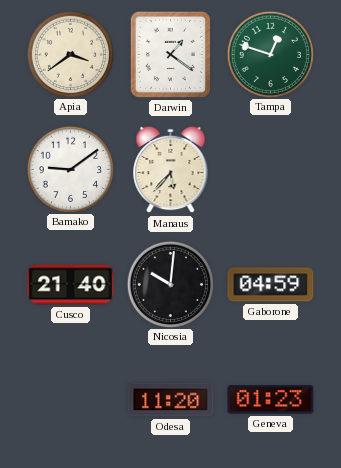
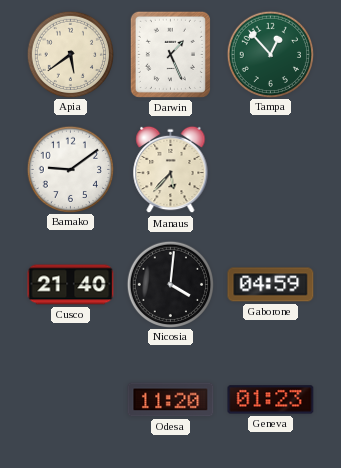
Apia: 3:39 -> 5:39 (70, 54)
Darwin: 1:21 -> 1:26 (170, 54)
Tampa: 12:48 -> 12:53 (270, 54)
Nicosia: 10:01 -> 4:01 (170, 284)
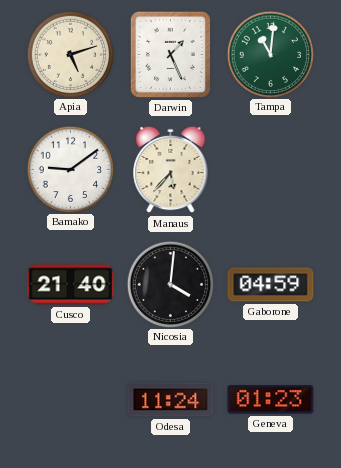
Apia: 5:39 -> 5:12 (70, 54)
Tampa: 12:53 -> 11:01 (270, 54)
Odesa: 11:20 -> 11:24 (171, 400)
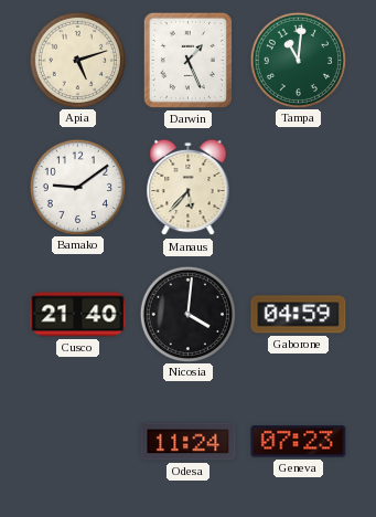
Geneva: 01:23 -> 07:23 (299, 442)
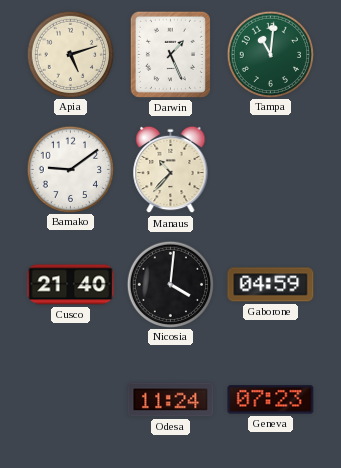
Manaus: 5:37 -> 10:37 (171, 170)
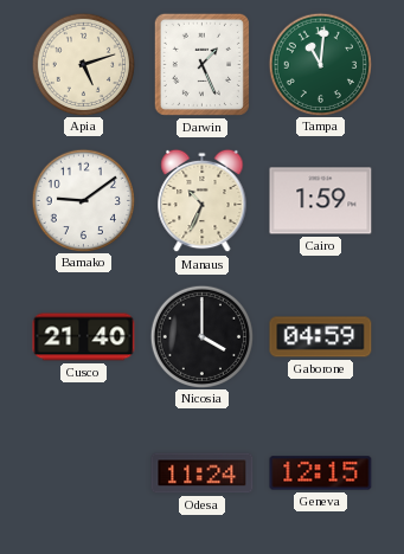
Manaus: 10:37 -> 10:34 (203, 201)
Cairo: none -> 1:59 (321, 201)
Nicosia: 4:01 -> 4:00 (201, 336)
Geneva: 07:23 -> 12:15 (321, 474)
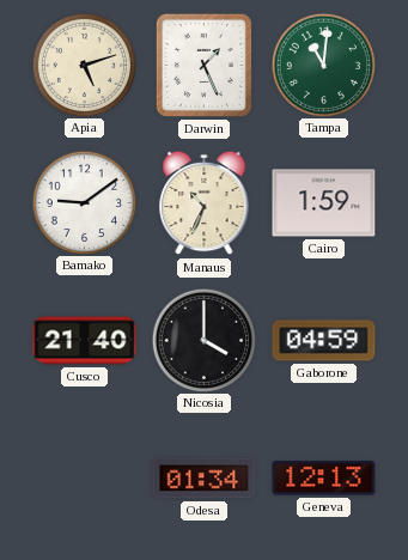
Odesa: 11:24 -> 01:34 (205, 479)
Geneva: 12:15 -> 12:13 (324, 479)
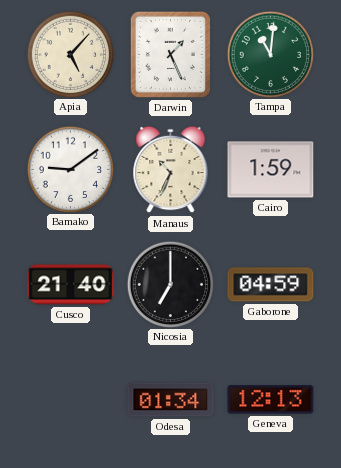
Apia: 5:12 -> 5:07 (70, 54)
Nicosia: 4:00 -> 7:00 (170, 284)
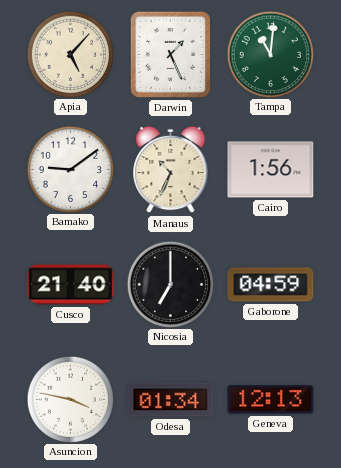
Cairo: 1:59 -> 1:56 (271, 170)
Asuncion: none -> 3:47 (70, 399)
